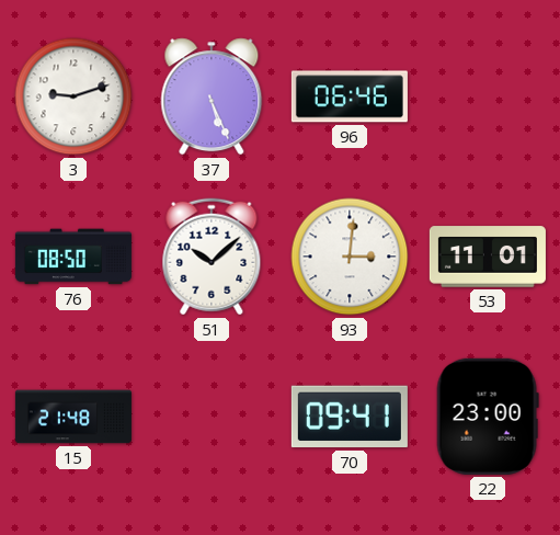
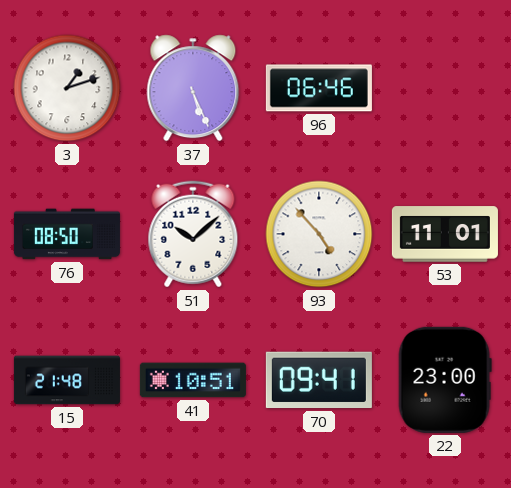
3: 9:12 -> 1:12 (67, 88)
93: 3:01 -> 4:53 (319, 234)
41: none -> 10:51 (193, 380)
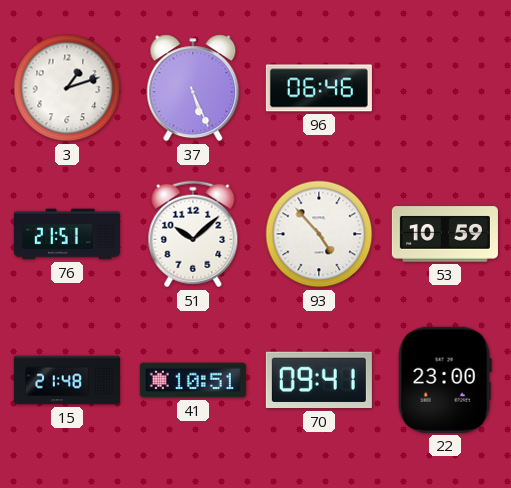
76: 08:50 -> 21:51 (67, 234)
53: 11:01 -> 10:59 (445, 234)
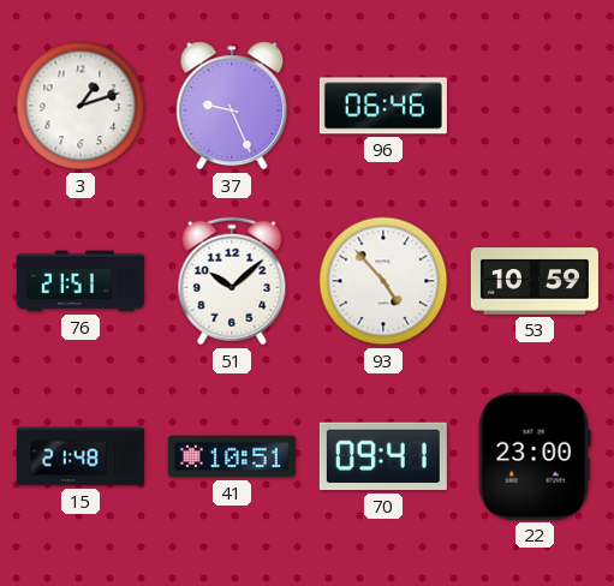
37: 5:26 -> 9:26 (232, 106)
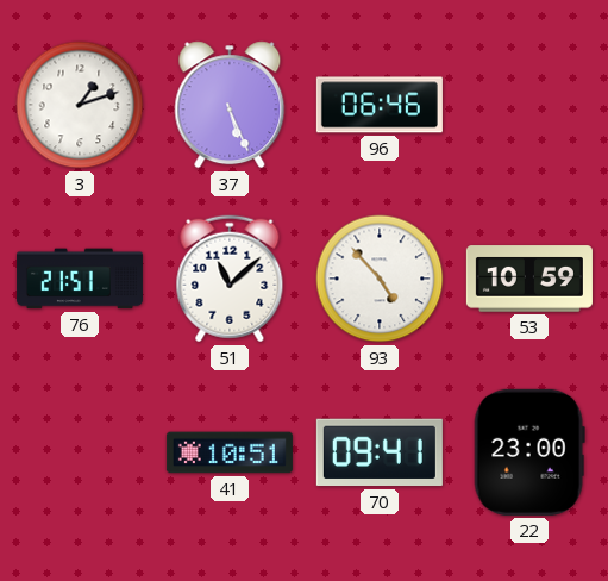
37: 9:26 -> 5:26 (230, 105)
51: 10:08 -> 11:08 (230, 279)
15: 21:48 -> none (81, 456)
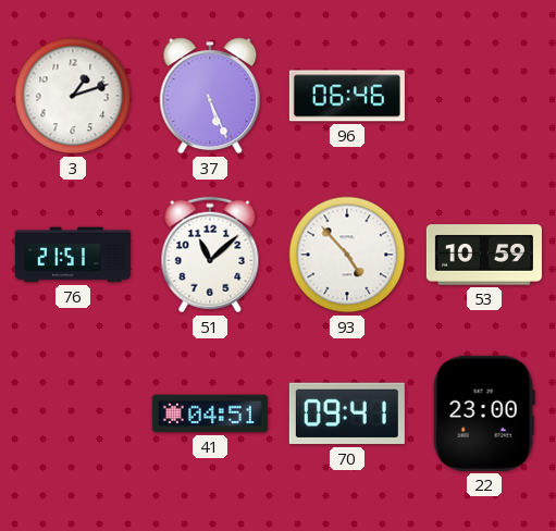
41: 10:51 -> 04:51 (210, 413)
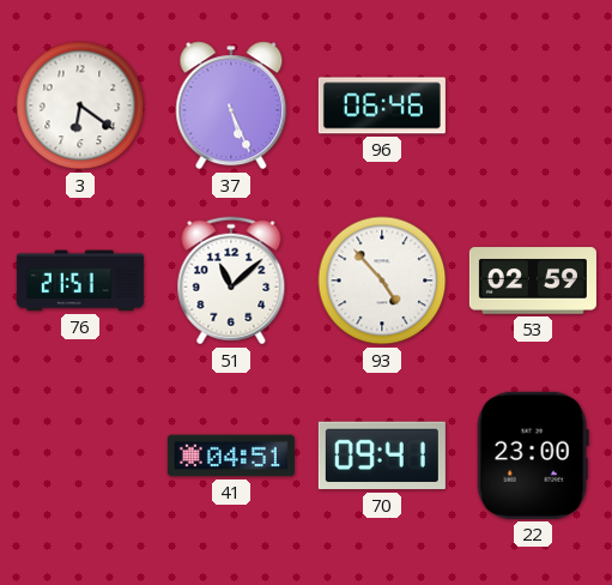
3: 1:12 -> 6:21 (80, 105)
53: 10:59 -> 02:59 (533, 281)
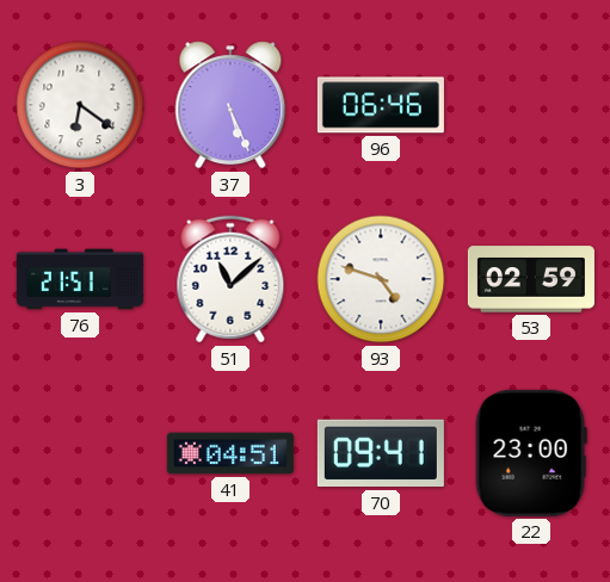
93: 4:53 -> 4:48 (381, 279)
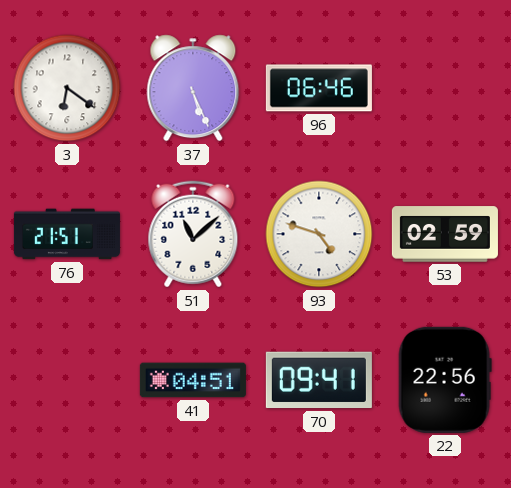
22: 23:00 -> 22:56 (445, 380)
